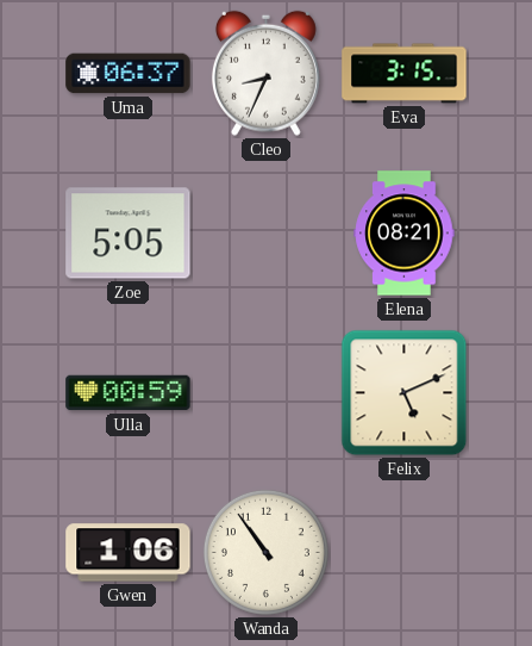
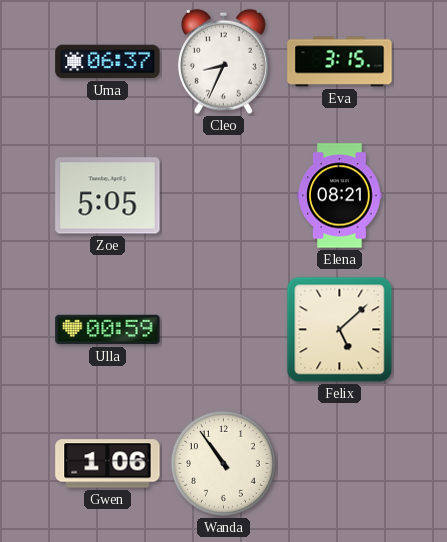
Felix: 5:11 -> 5:08 (340, 330)
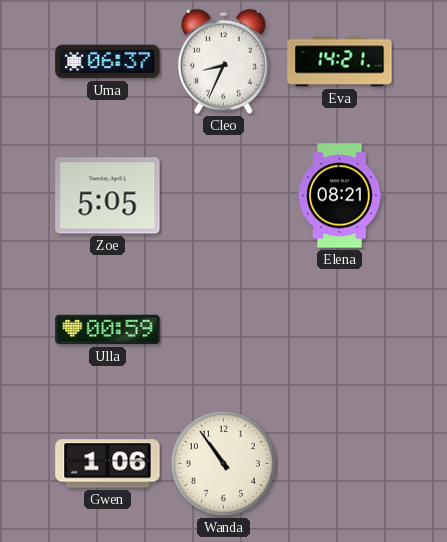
Eva: 3:15 -> 14:21 (340, 62)
Felix: 5:08 -> none (340, 330)
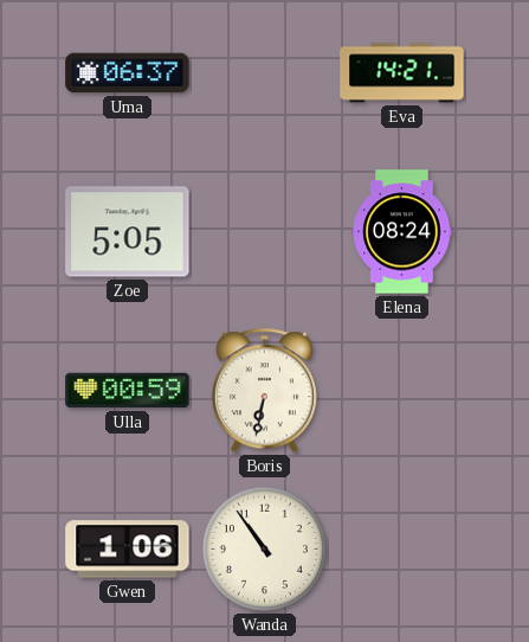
Cleo: 8:34 -> none (223, 61)
Elena: 08:21 -> 08:24 (402, 232)
Boris: none -> 6:32 (264, 391)
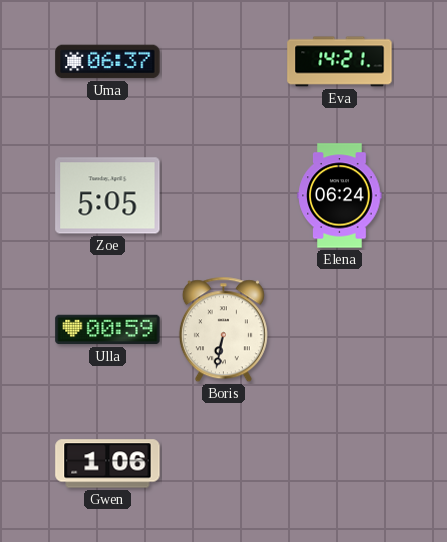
Elena: 08:24 -> 06:24 (340, 196)
Wanda: 10:54 -> none (264, 548)
